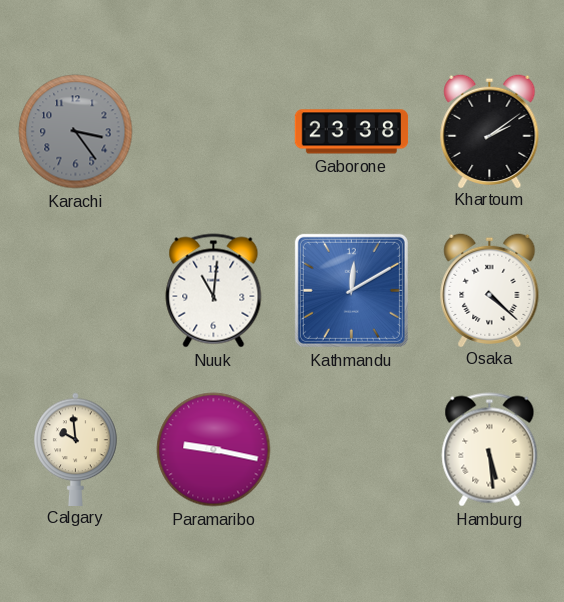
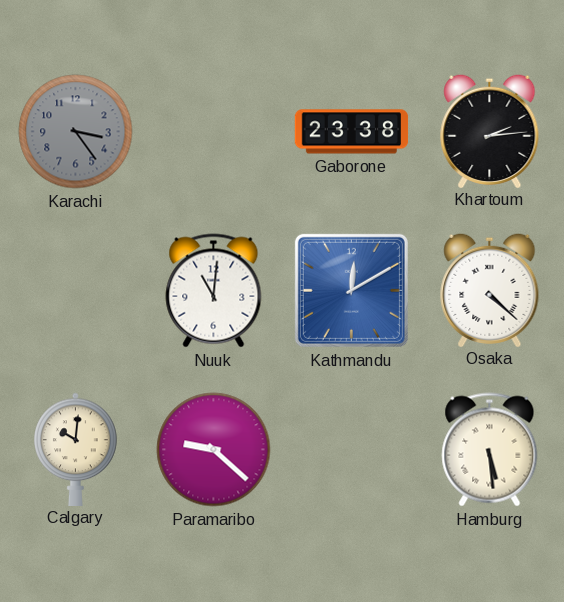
Khartoum: 2:09 -> 2:14 (490, 130)
Calgary: 9:59 -> 10:01 (76, 449)
Paramaribo: 9:17 -> 9:22 (214, 450)
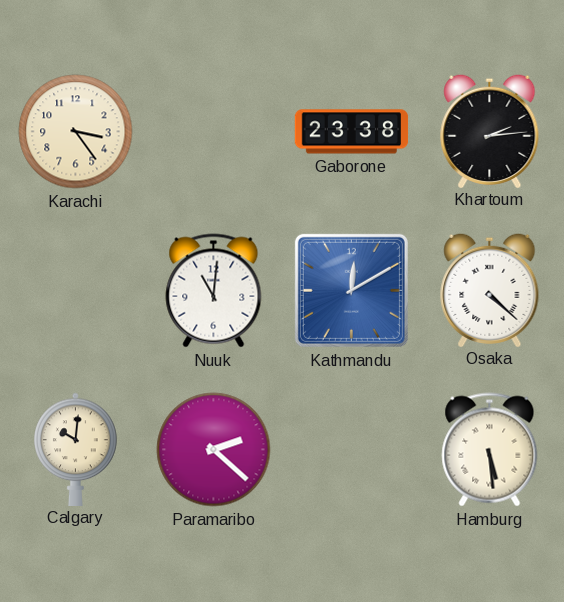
Karachi dial: grey -> cream (76, 132)
Paramaribo: 9:22 -> 2:22 (214, 450)
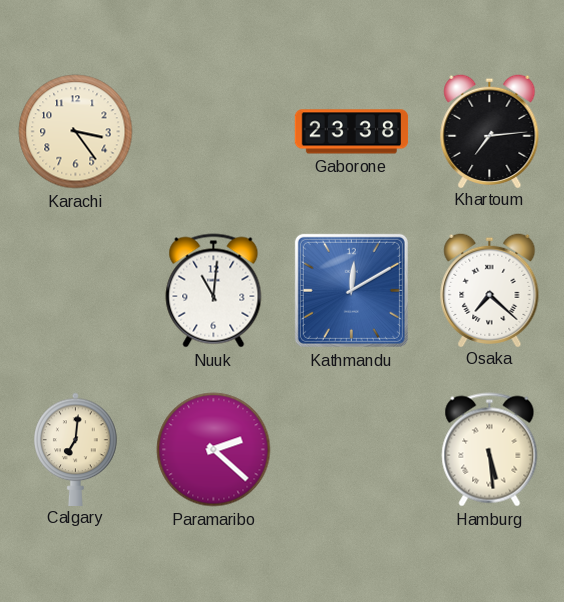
Khartoum: 2:14 -> 7:14 (490, 130)
Osaka: 4:22 -> 7:22 (490, 289)
Calgary: 10:01 -> 7:01 (76, 449)
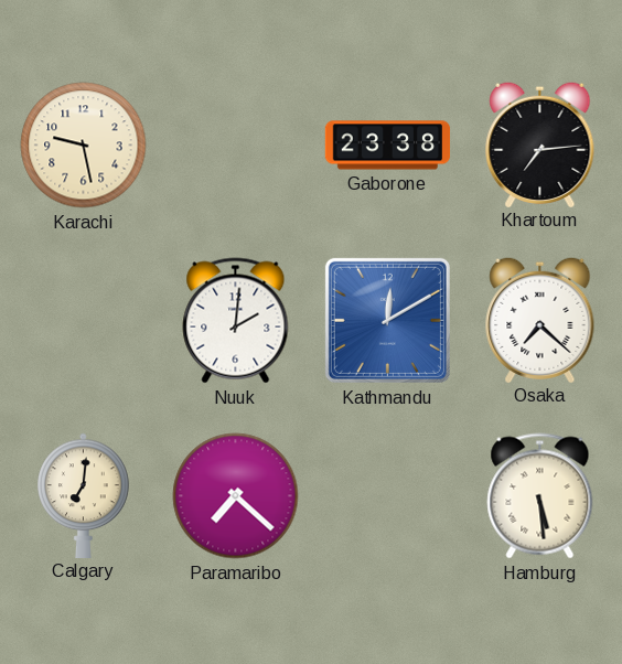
Karachi: 3:24 -> 9:28 (84, 146)
Nuuk: 11:01 -> 2:01 (236, 321)
Paramaribo: 2:22 -> 7:22 (236, 496)
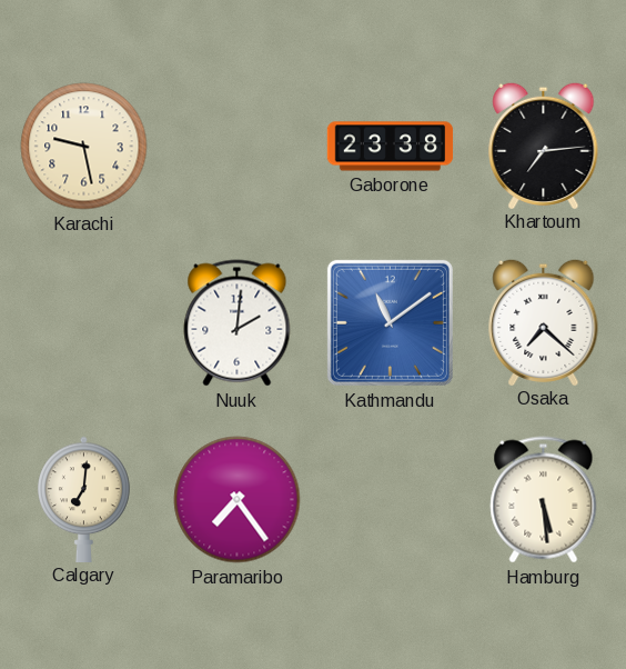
Kathmandu: 12:10 -> 11:09 (390, 322)
Paramaribo: 7:22 -> 7:24 (238, 500)
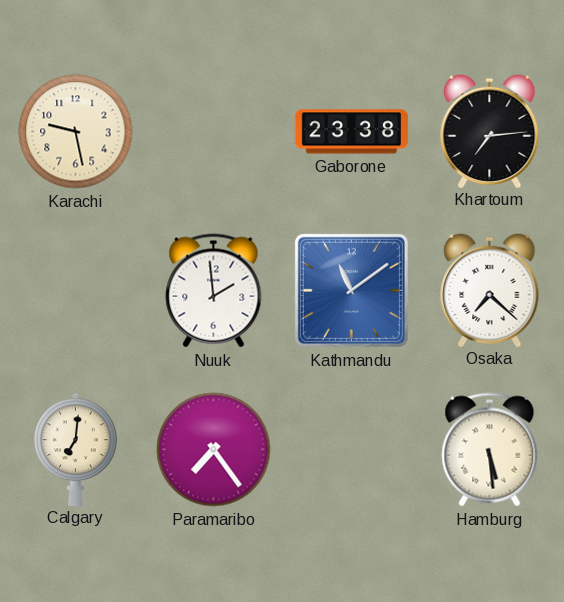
Nuuk: 2:01 -> 1:59 (214, 291)
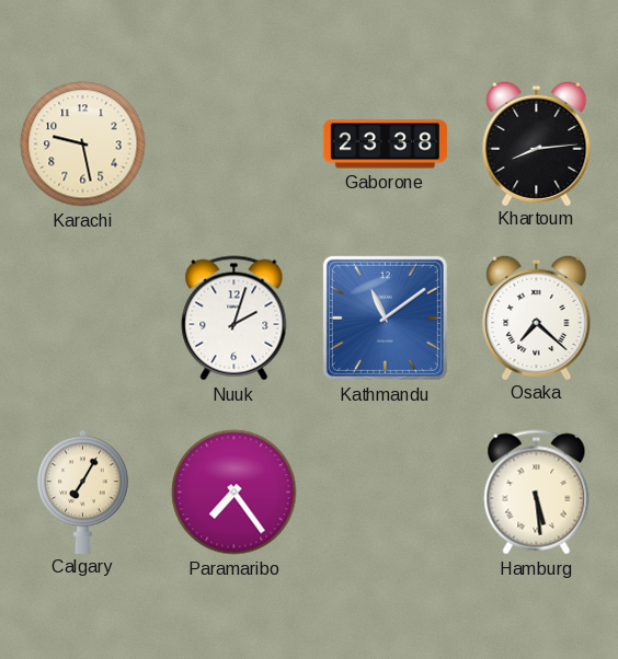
Khartoum: 7:14 -> 8:14 (537, 142)
Nuuk: 1:59 -> 2:03 (234, 319)
Calgary: 7:01 -> 7:05 (83, 492)
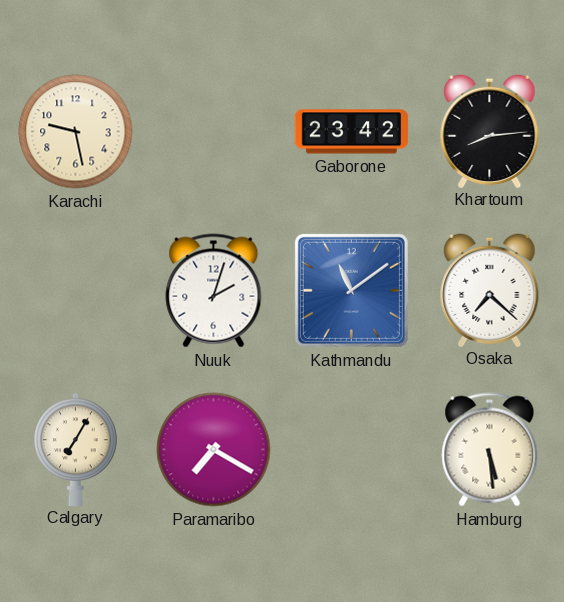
Gaborone: 23:38 -> 23:42 (352, 132)
Paramaribo: 7:24 -> 7:20 (214, 450)
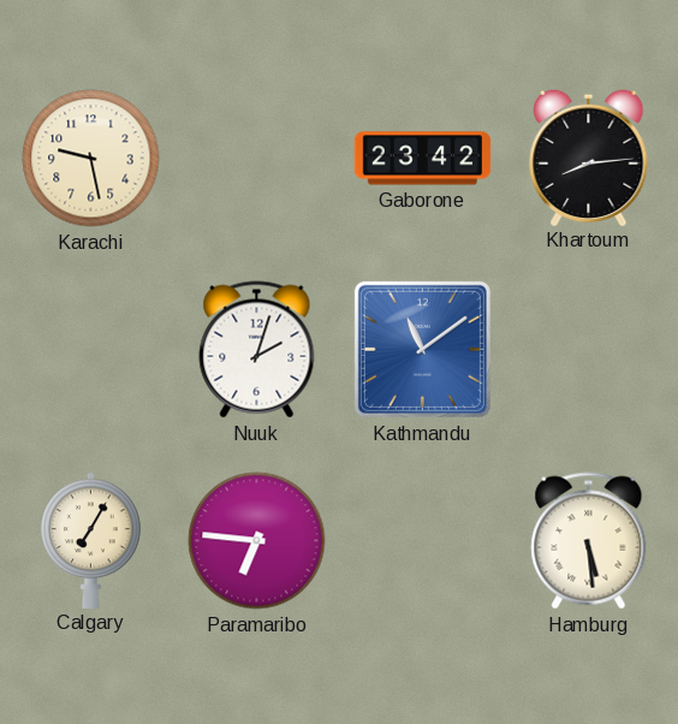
Osaka: 7:22 -> none (490, 289)
Paramaribo: 7:20 -> 6:46 (257, 541)
